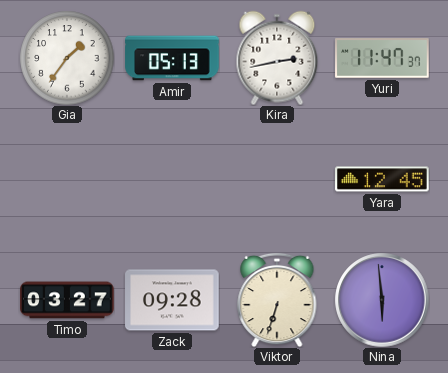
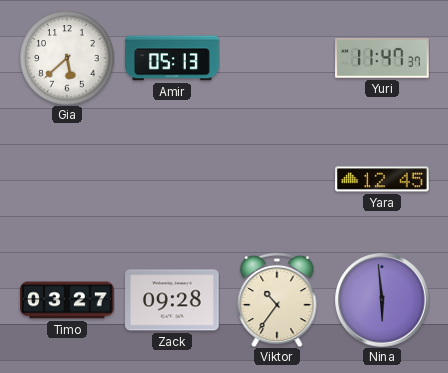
Gia: 1:36 -> 5:38 (67, 58)
Kira: 2:43 -> none (277, 58)
Viktor: 6:33 -> 10:36 (277, 300)
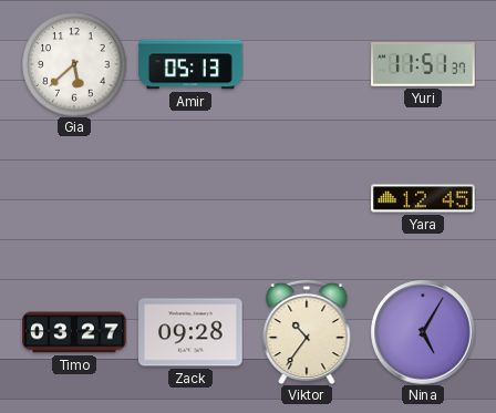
Yuri: 11:47 -> 11:51 (423, 64)
Nina: 5:59 -> 5:05 (423, 332)
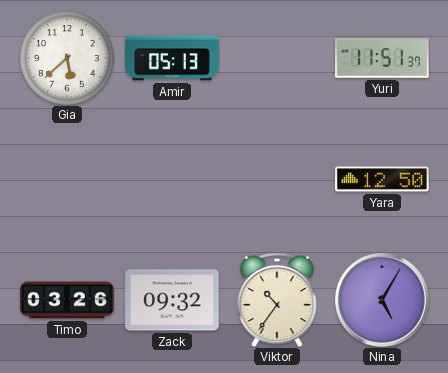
Yara: 12:45 -> 12:50 (382, 179)
Timo: 03:27 -> 03:26 (67, 300)
Zack: 09:28 -> 09:32 (172, 300)
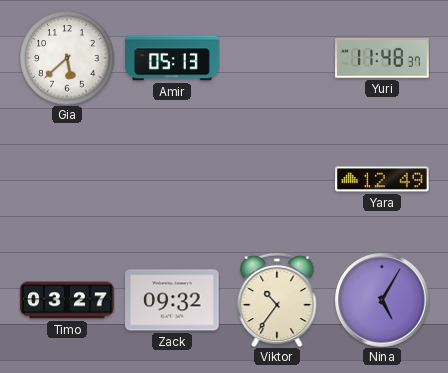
Yuri: 11:51 -> 11:48 (382, 58)
Yara: 12:50 -> 12:49 (382, 179)
Timo: 03:26 -> 03:27 (67, 300)
